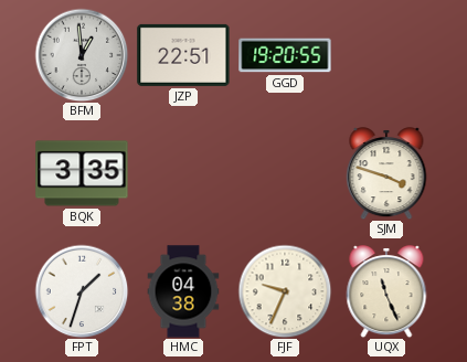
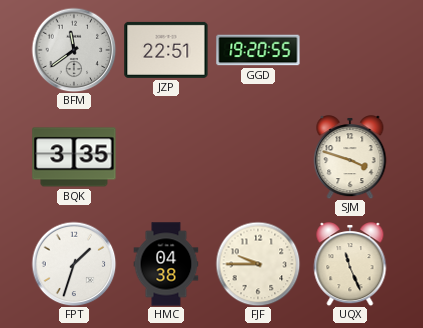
BFM: 12:59 -> 11:39 (74, 50)
FJF: 9:34 -> 9:45 (258, 264)
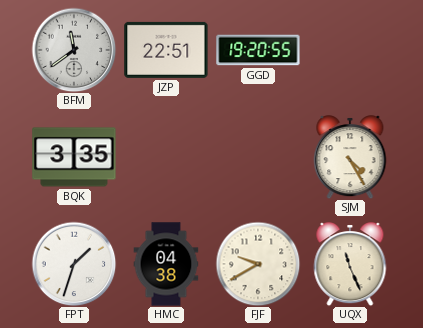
SJM: 3:48 -> 4:25 (350, 157)
FJF: 9:45 -> 9:40 (258, 264)
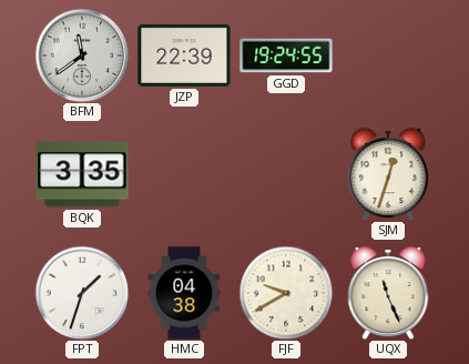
JZP: 22:51 -> 22:39 (184, 55)
GGD: 19:20 -> 19:24 (286, 55)
SJM: 4:25 -> 12:33 (388, 174)
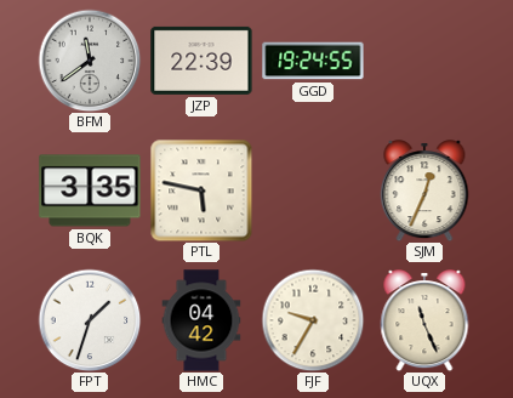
PTL: none -> 5:47 (201, 191)
SJM: 12:33 -> 12:34 (424, 191)
HMC: 04:38 -> 04:42 (201, 320)
FJF: 9:40 -> 9:35 (313, 320)
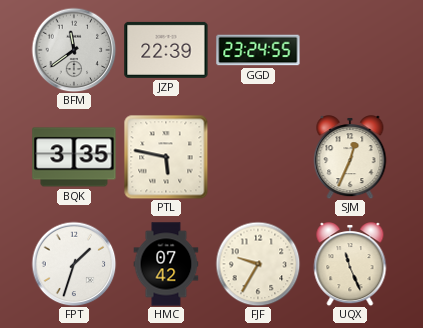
GGD: 19:24 -> 23:24 (258, 50)
HMC: 04:42 -> 07:42 (166, 264)
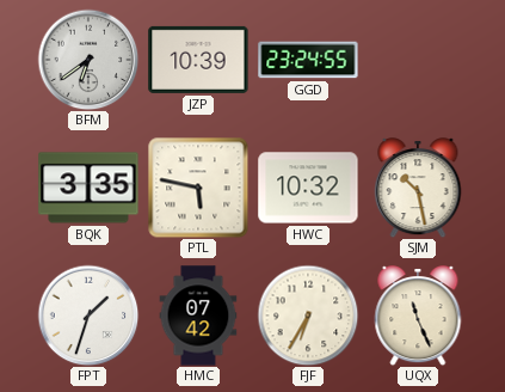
BFM: 11:39 -> 6:39 (88, 60)
JZP: 22:39 -> 10:39 (198, 60)
HWC: none -> 10:32 (308, 188)
SJM: 12:34 -> 10:28 (418, 188)
FJF: 9:35 -> 6:35 (308, 316)
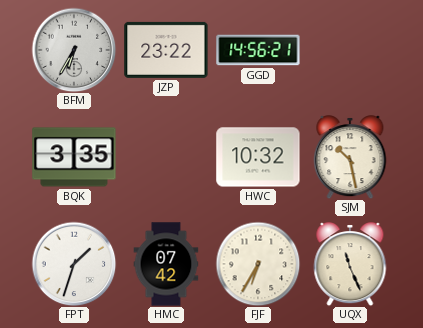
BFM: 6:39 -> 6:35 (74, 50)
JZP: 10:39 -> 23:22 (166, 50)
GGD: 23:24 -> 14:56 (258, 50)
PTL: 5:47 -> none (198, 188)
